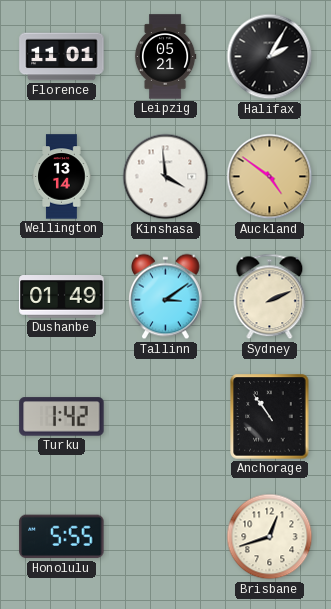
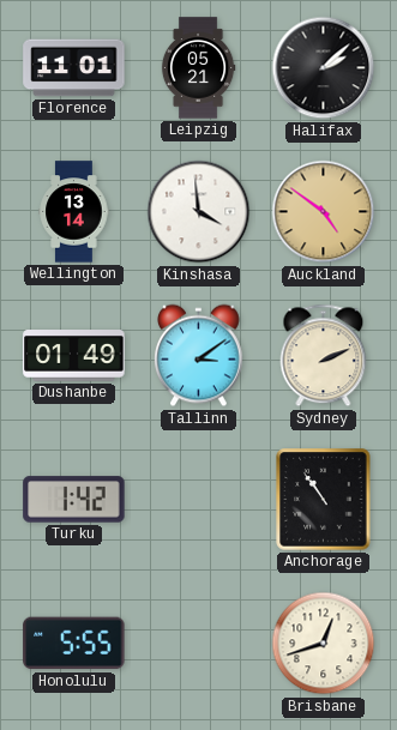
Halifax: 2:05 -> 2:08 (324, 68)
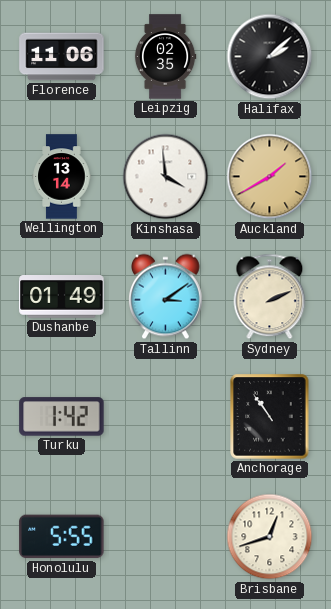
Florence: 11:01 -> 11:06 (62, 57)
Leipzig: 05:21 -> 02:35 (165, 57)
Auckland: 4:51 -> 1:40 (270, 177)
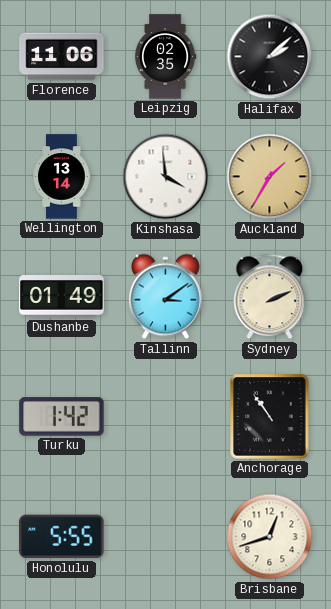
Auckland: 1:40 -> 1:35 (270, 177)
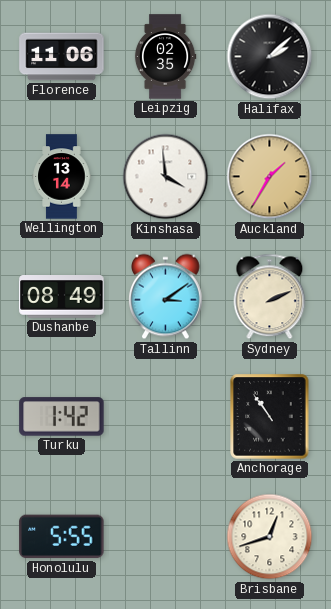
Dushanbe: 01:49 -> 08:49 (62, 297)
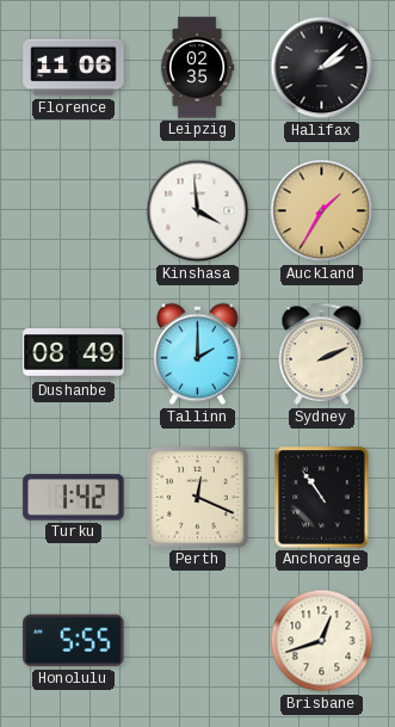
Wellington: 13:14 -> none (62, 177)
Tallinn: 3:09 -> 2:00 (198, 355)
Perth: none -> 12:19 (198, 498)
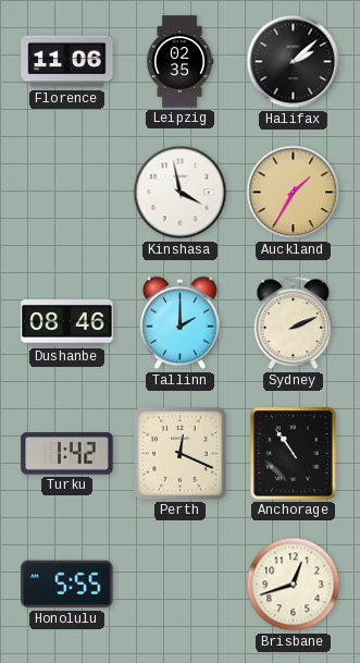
Kinshasa: 3:59 -> 3:58 (181, 193)
Dushanbe: 08:49 -> 08:46 (67, 323)
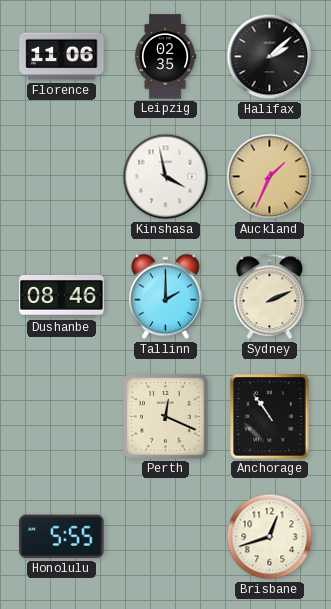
Auckland: 1:35 -> 1:34 (270, 177)
Turku: 1:42 -> none (67, 454)
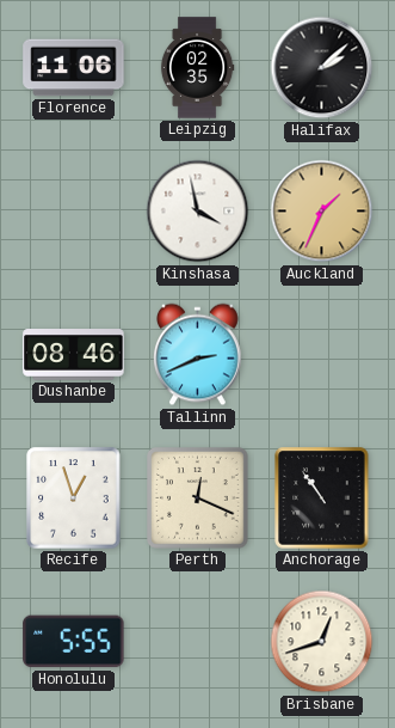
Tallinn: 2:00 -> 2:41 (198, 355)
Sydney: 2:11 -> none (270, 297)
Recife: none -> 12:57 (74, 498)
